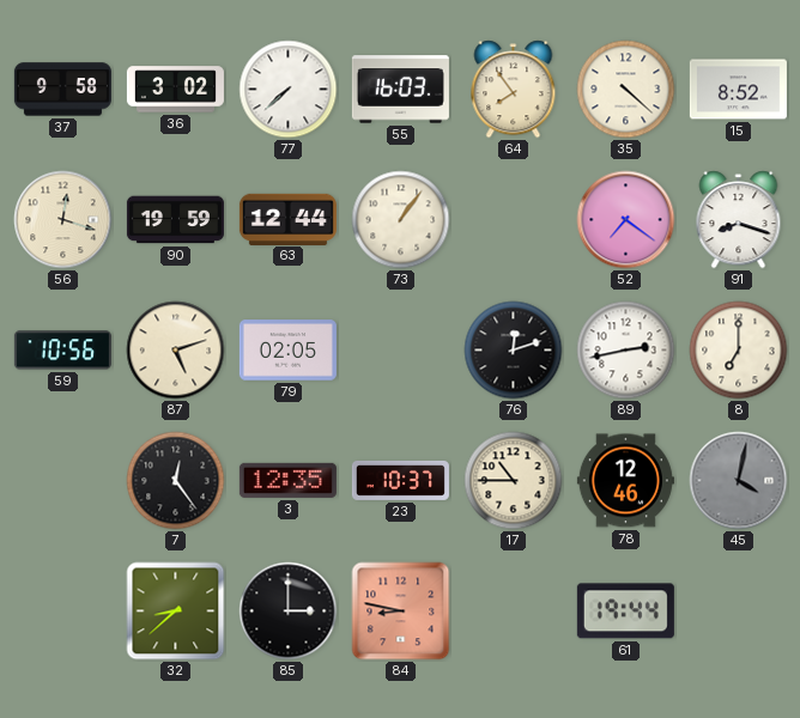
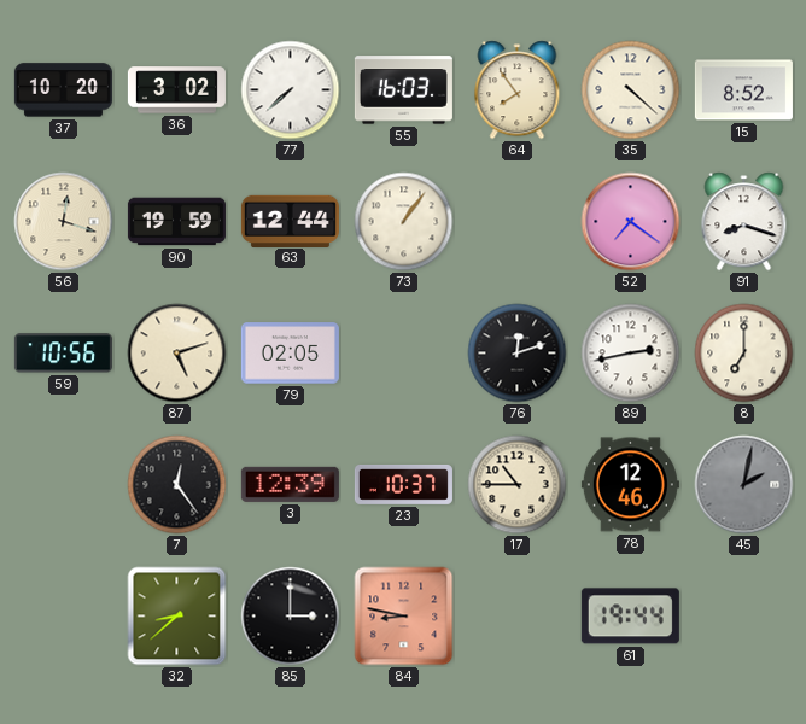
37: 9:58 -> 10:20 (63, 91)
3: 12:35 -> 12:39 (290, 484)
45: 4:02 -> 2:02 (744, 485)
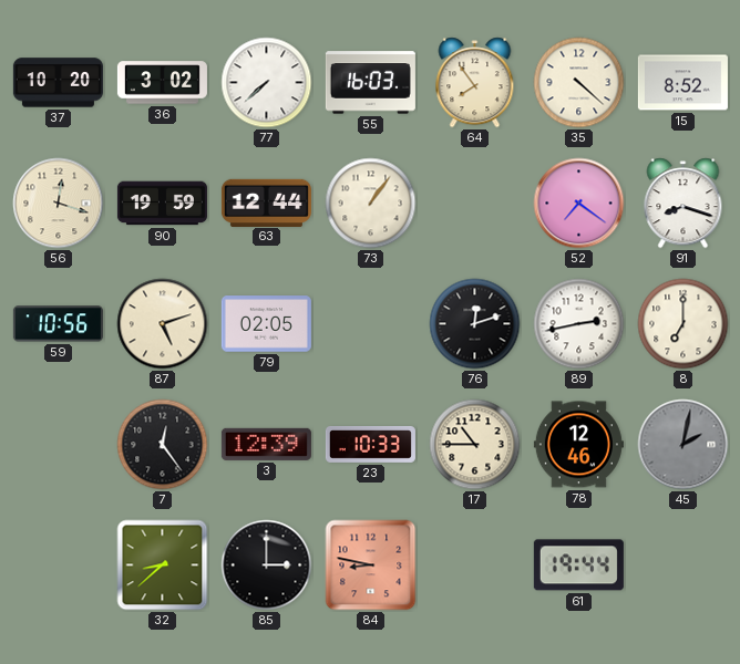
23: 10:37 -> 10:33 (370, 444)
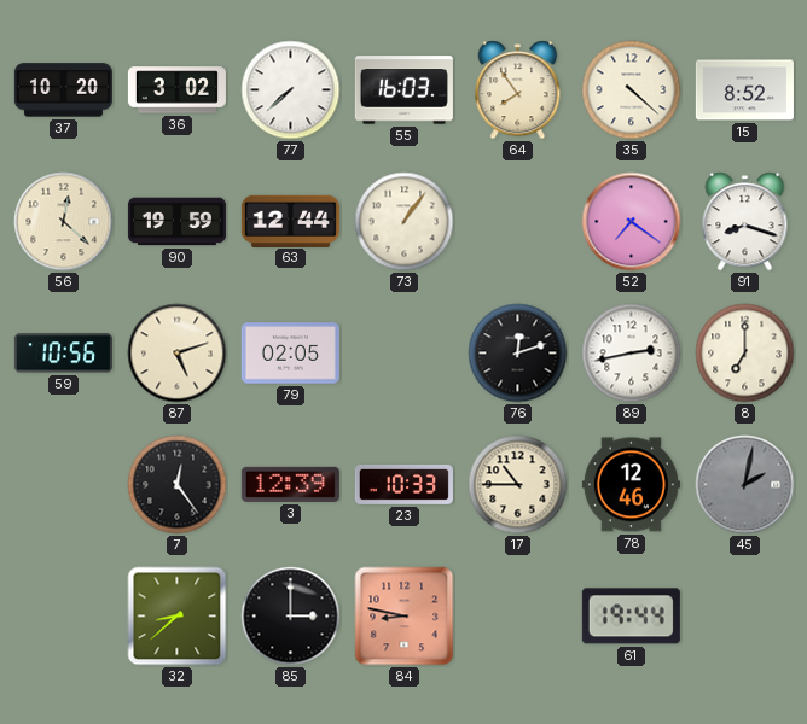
56: 12:18 -> 12:22 (64, 222)
